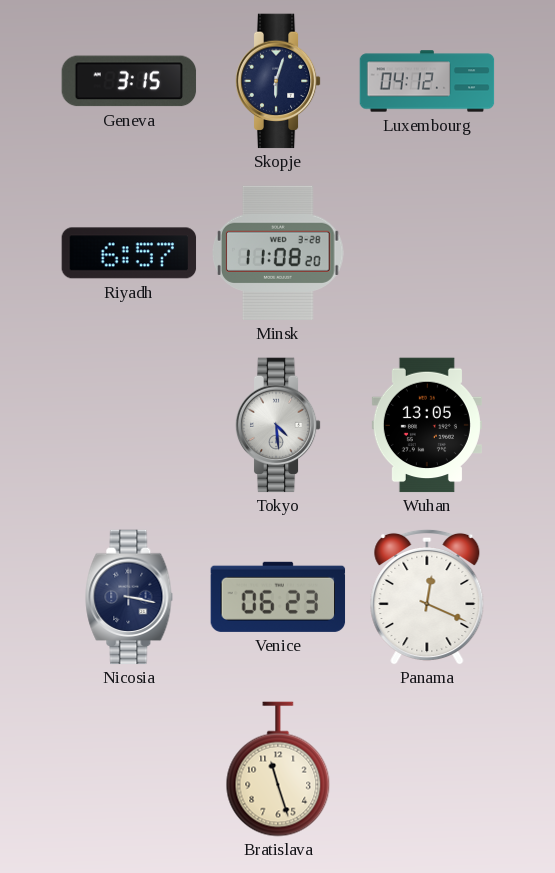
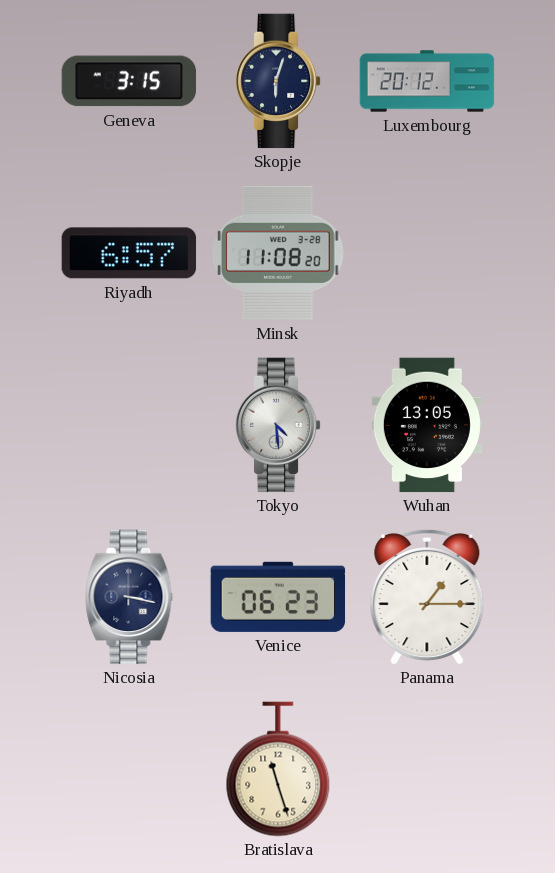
Luxembourg: 04:12 -> 20:12 (427, 81)
Panama: 12:19 -> 1:15 (427, 597)
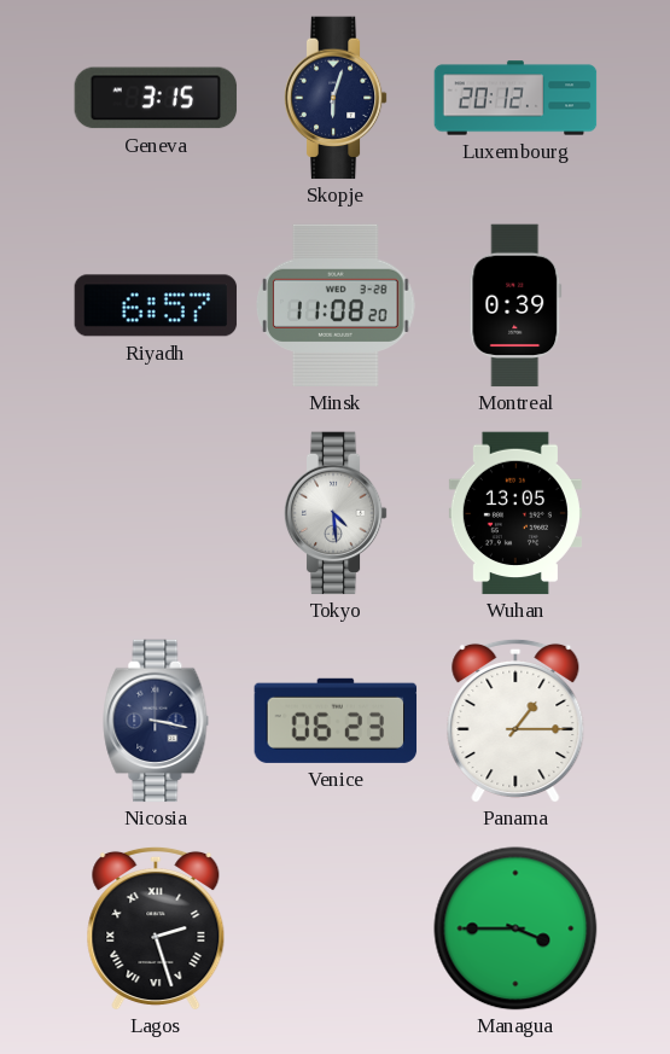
Montreal: none -> 0:39 (515, 305)
Lagos: none -> 2:27 (156, 928)
Bratislava: 11:27 -> none (278, 769)
Managua: none -> 3:45 (515, 928)
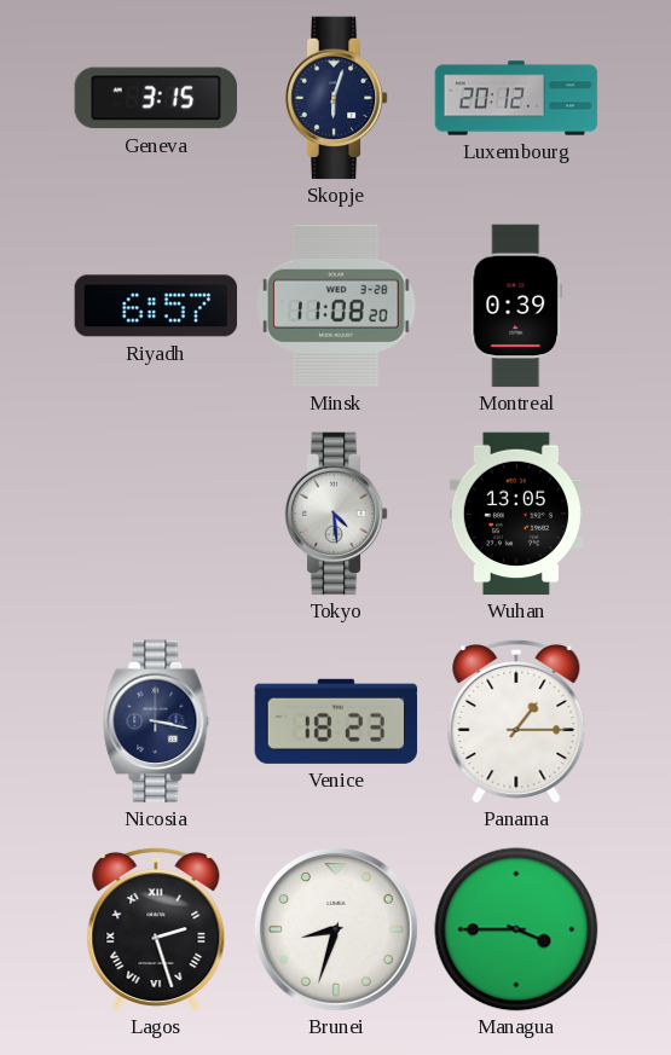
Venice: 06:23 -> 18:23 (336, 721)
Brunei: none -> 8:33 (336, 929)
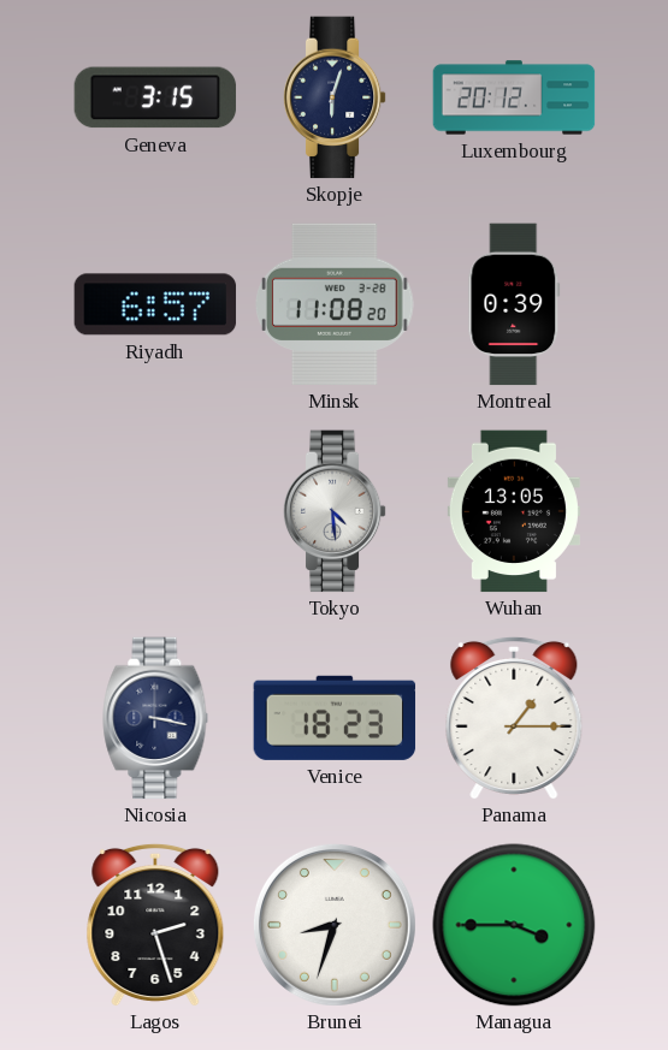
Lagos numerals: Roman -> Arabic (155, 925)
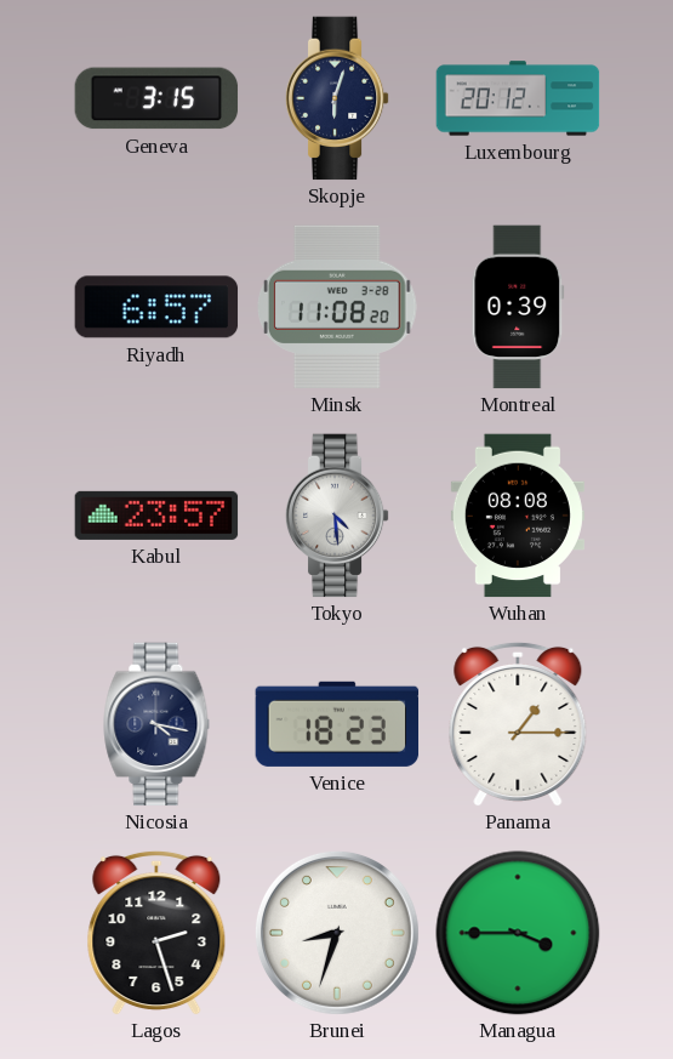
Kabul: none -> 23:57 (156, 516)
Wuhan: 13:05 -> 08:08 (518, 516)
Nicosia: 3:17 -> 4:17 (156, 724)
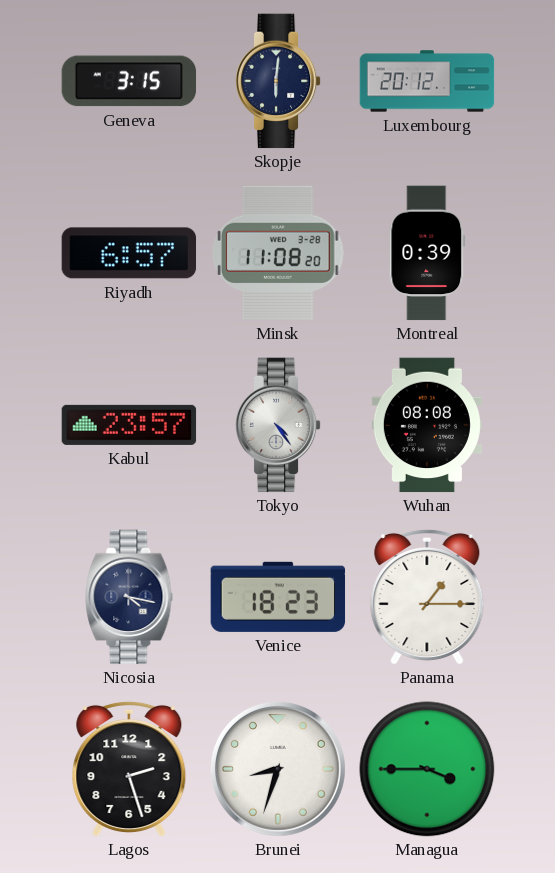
Skopje: 6:03 -> 6:01 (278, 81)
Tokyo: 4:29 -> 4:24 (278, 425)
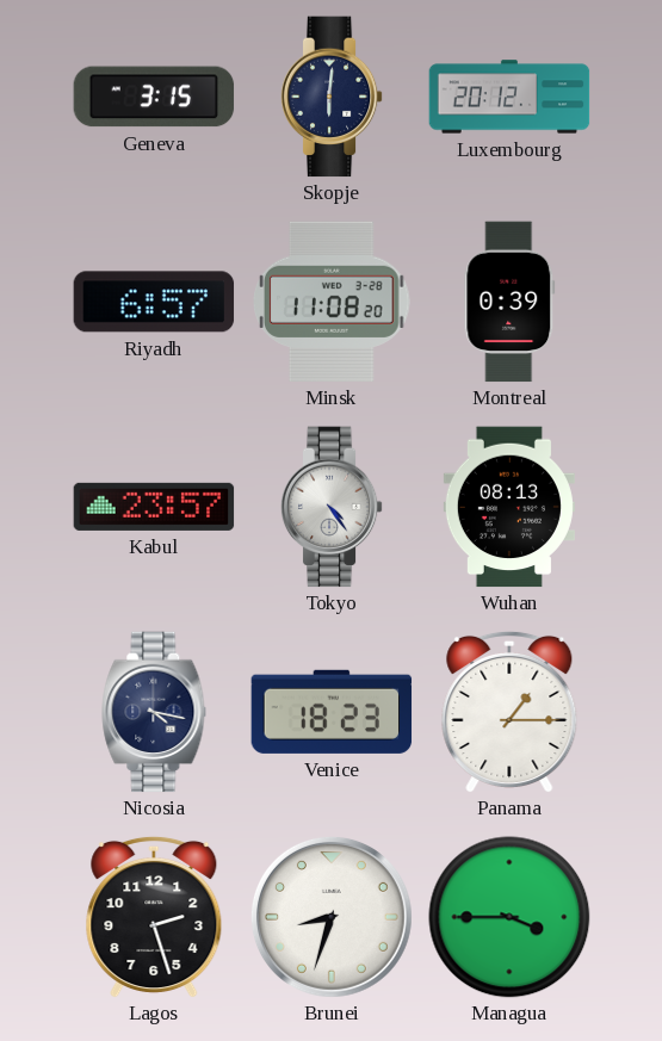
Wuhan: 08:08 -> 08:13 (509, 507)
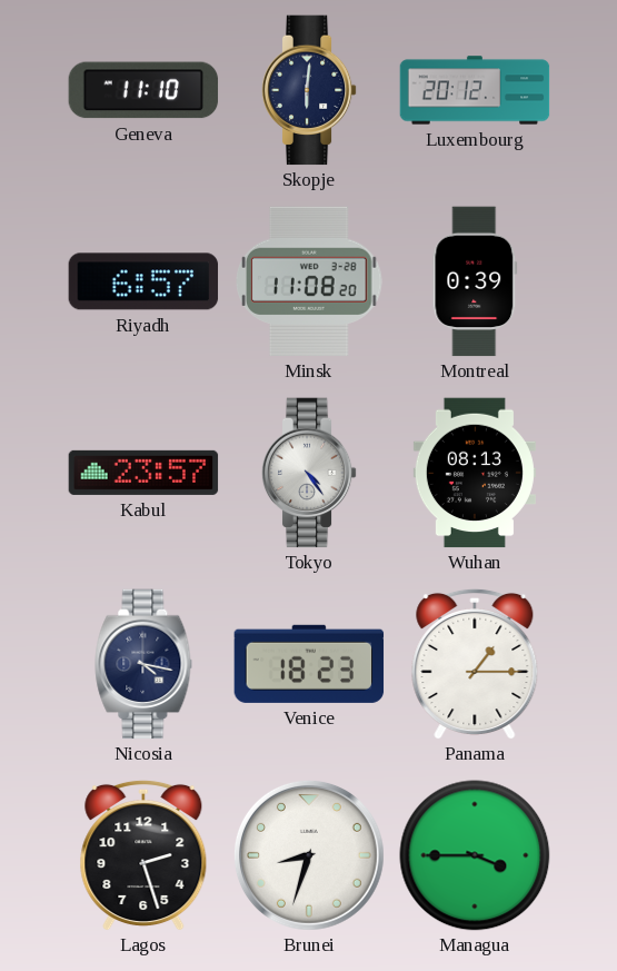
Geneva: 3:15 -> 11:10 (143, 90)
